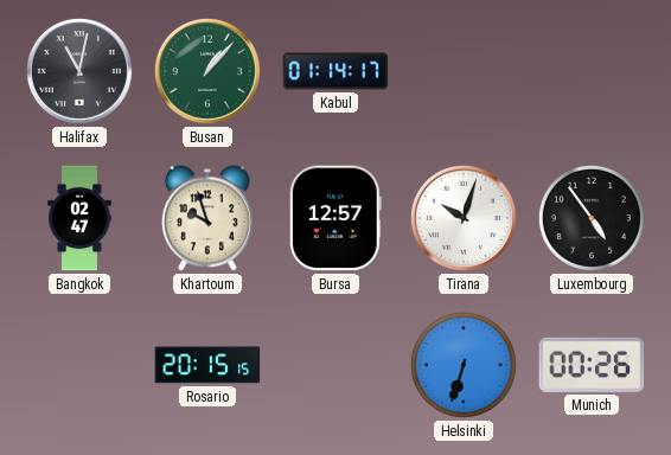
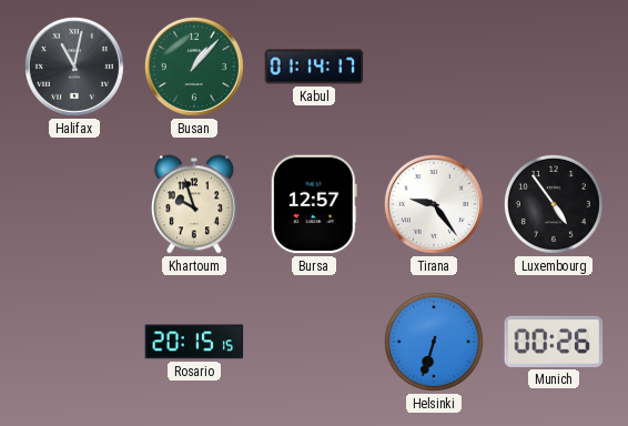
Bangkok: 02:47 -> none (79, 218)
Tirana: 10:03 -> 9:24 (434, 204)
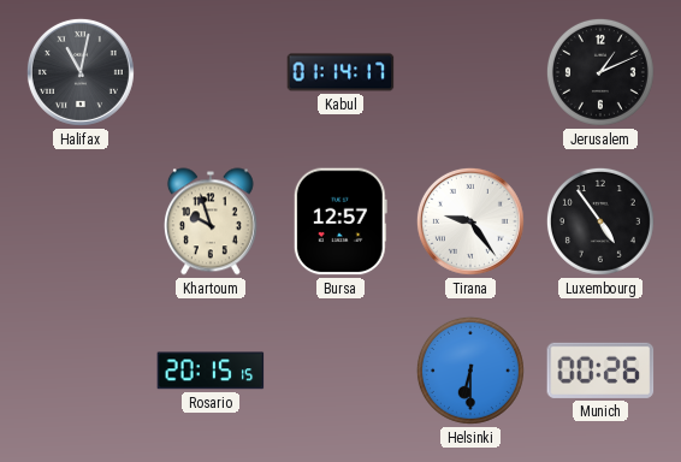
Busan: 1:07 -> none (194, 67)
Jerusalem: none -> 1:11 (600, 72)
Helsinki: 6:33 -> 6:30 (470, 371)
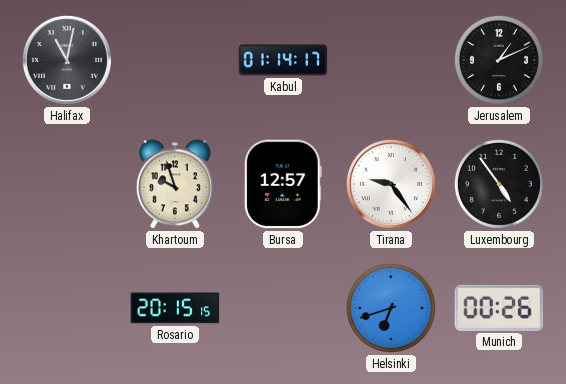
Helsinki: 6:30 -> 6:42 (391, 308)
